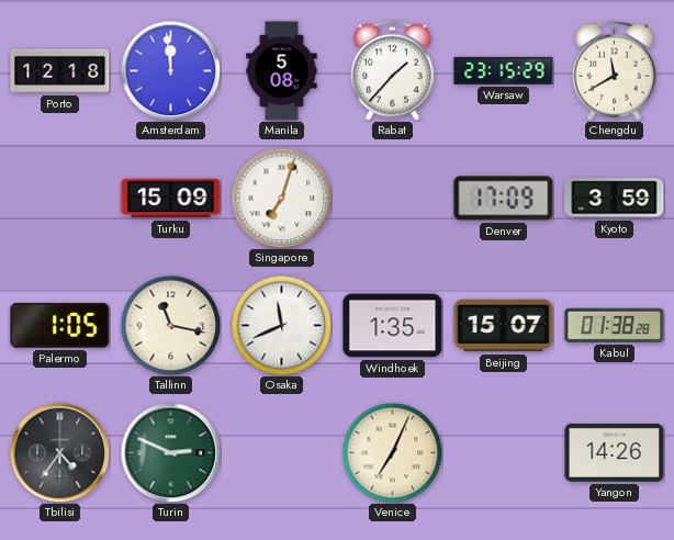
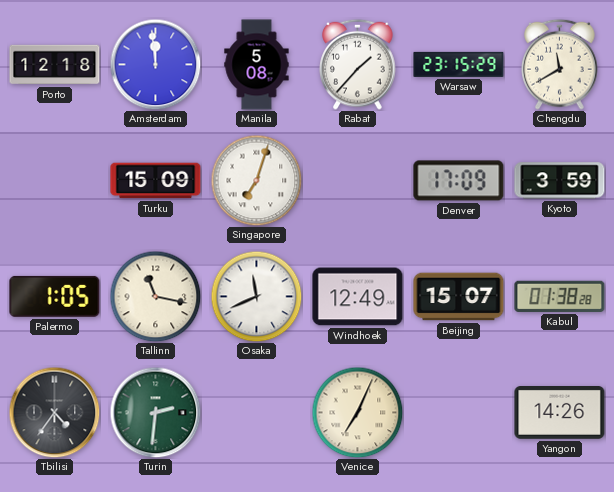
Windhoek: 1:35 -> 12:49 (358, 297)
Turin: 2:49 -> 2:31 (155, 412)
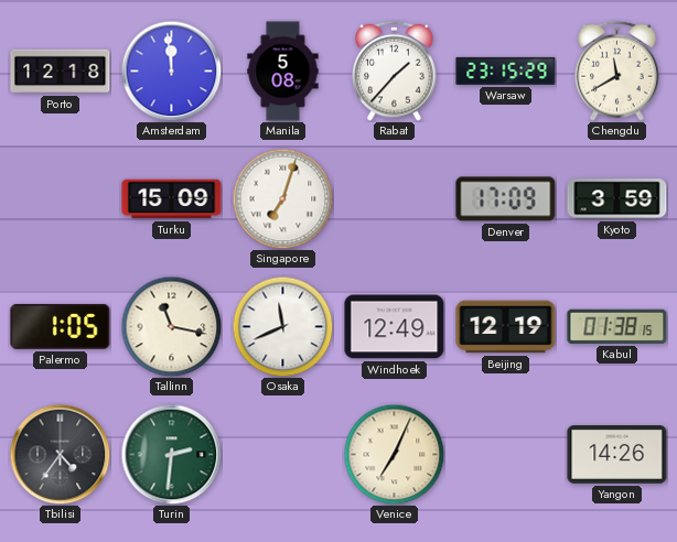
Beijing: 15:07 -> 12:19 (506, 327)
Kabul: 01:38:28 -> 01:38:15 (617, 326)
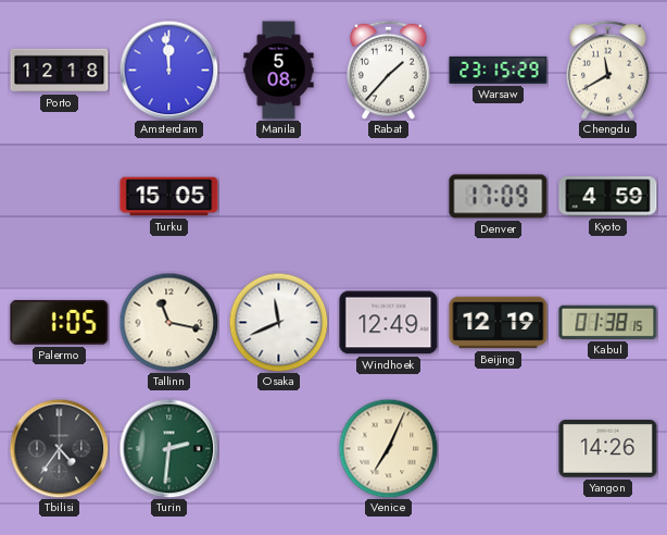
Turku: 15:09 -> 15:05 (169, 197)
Singapore: 7:03 -> none (282, 198)
Kyoto: 3:59 -> 4:59 (608, 197)
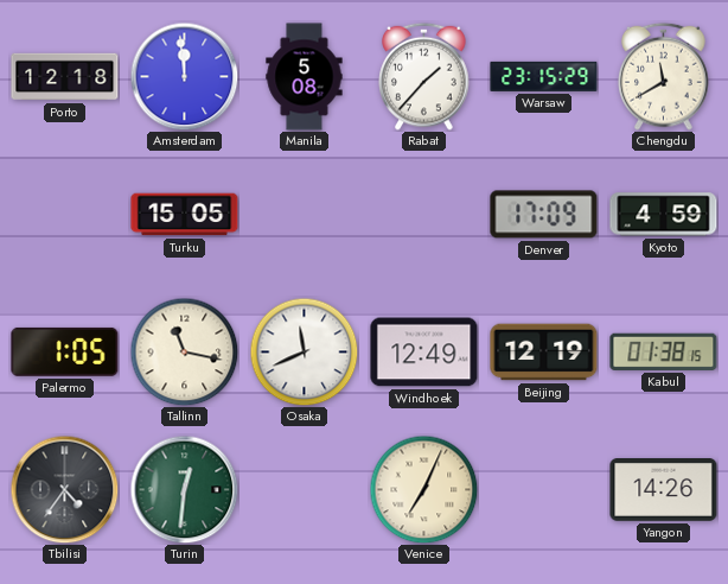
Turin: 2:31 -> 12:31 (184, 489)
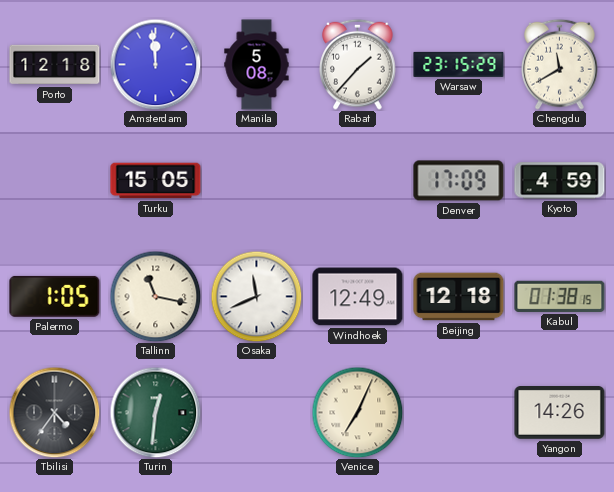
Beijing: 12:19 -> 12:18 (459, 297)
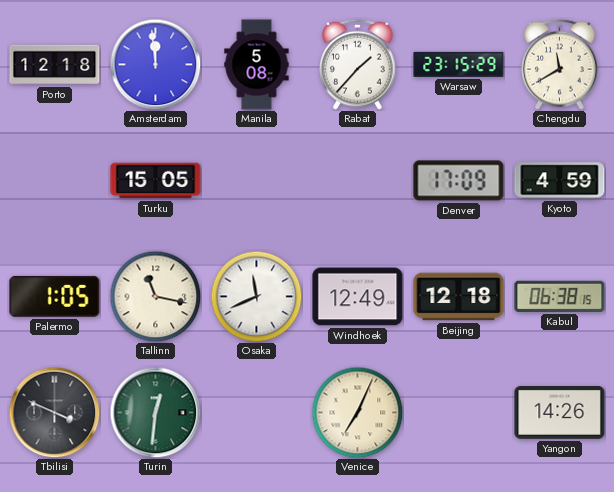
Kabul: 01:38 -> 06:38 (560, 296)
Tbilisi: 4:36 -> 3:49 (54, 412)
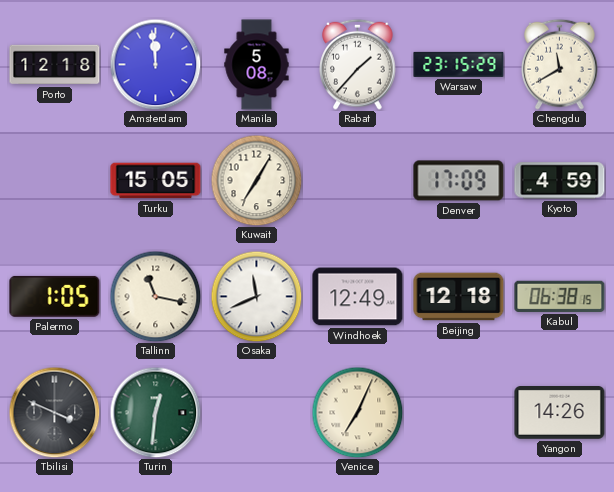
Kuwait: none -> 7:05 (256, 180)
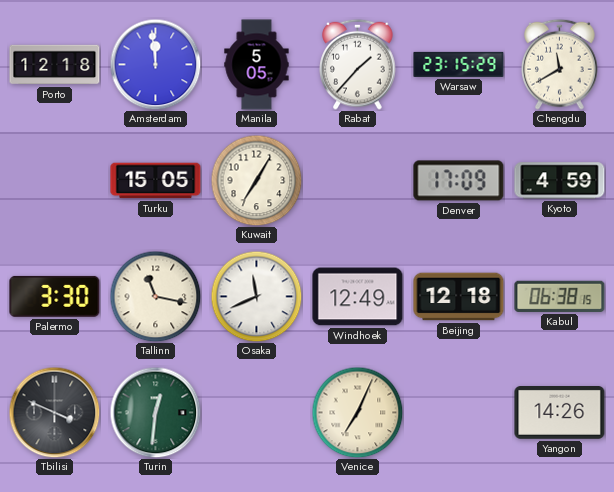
Manila: 5:08 -> 5:05 (257, 65)
Palermo: 1:05 -> 3:30 (55, 296)
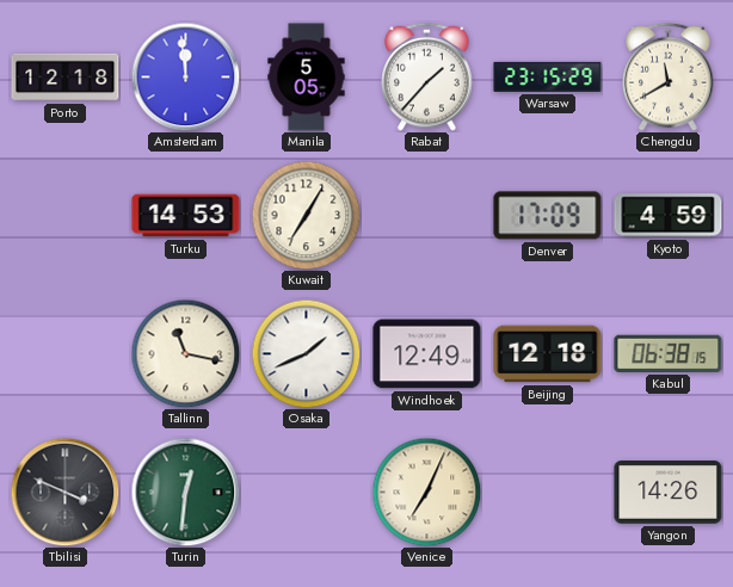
Turku: 15:05 -> 14:53 (186, 216)
Palermo: 3:30 -> none (55, 296)
Osaka: 11:41 -> 1:41 (306, 353)
